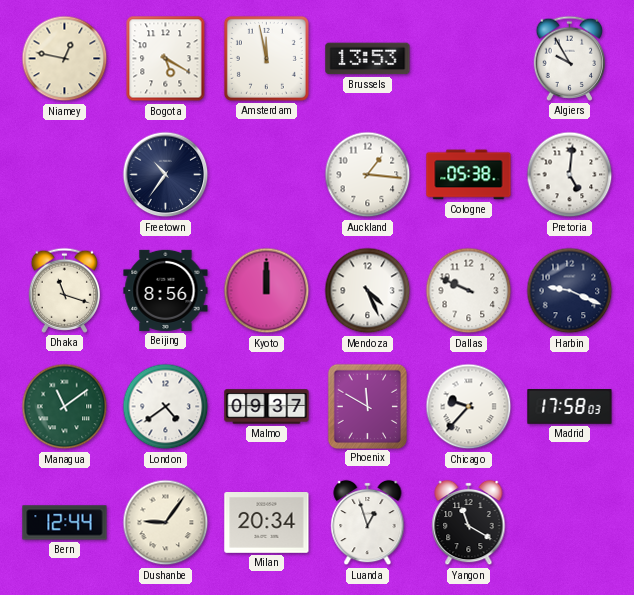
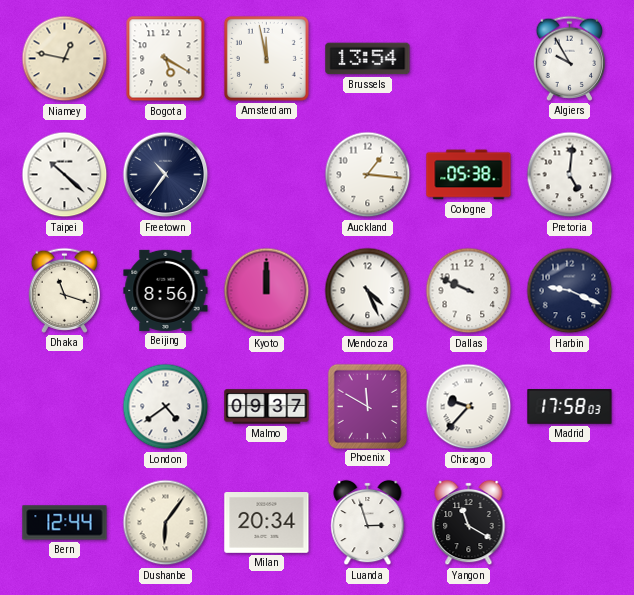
Brussels: 13:53 -> 13:54 (368, 59)
Taipei: none -> 10:22 (65, 175)
Managua: 11:09 -> none (65, 407)
Dushanbe: 9:06 -> 6:06 (166, 523)
Luanda: 12:57 -> 2:57 (368, 523)
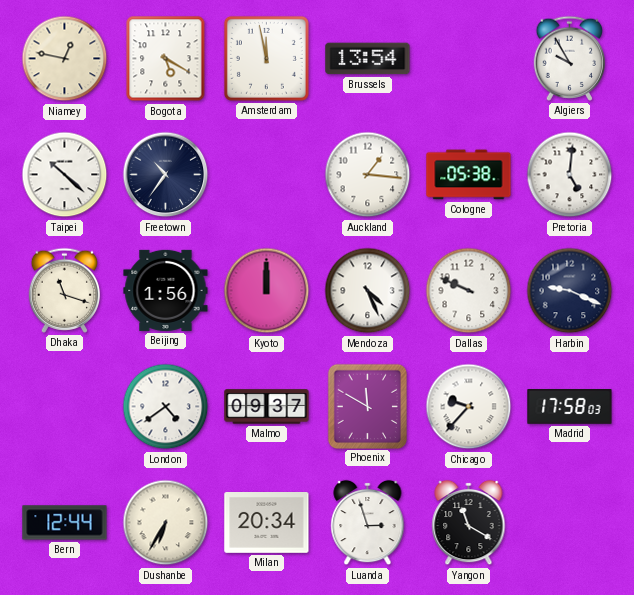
Beijing: 8:56 -> 1:56 (166, 290)
Dushanbe: 6:06 -> 6:35 (166, 523)
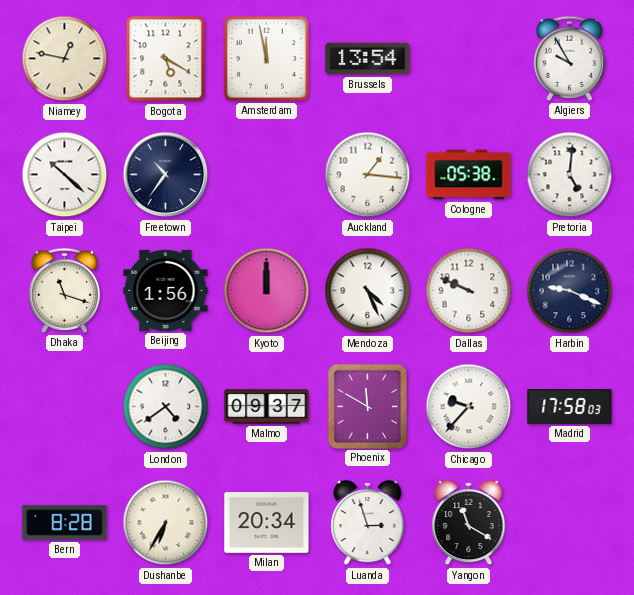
Bern: 12:44 -> 8:28 (65, 523)
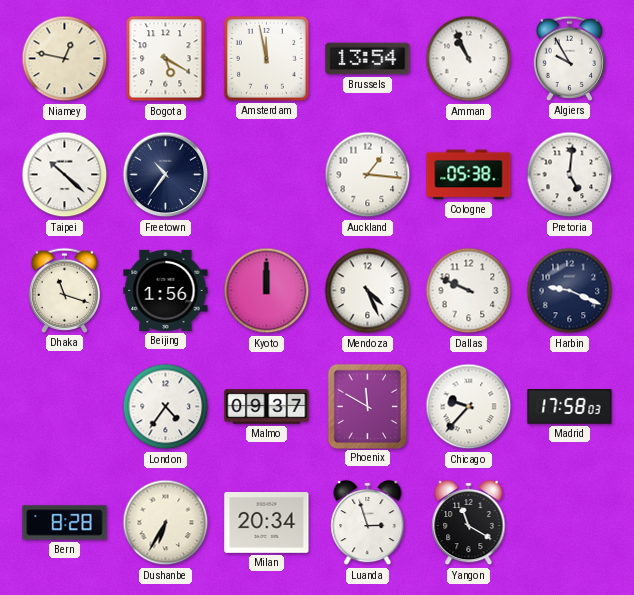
Amman: none -> 10:56 (469, 59)
London: 4:39 -> 4:36 (166, 407)
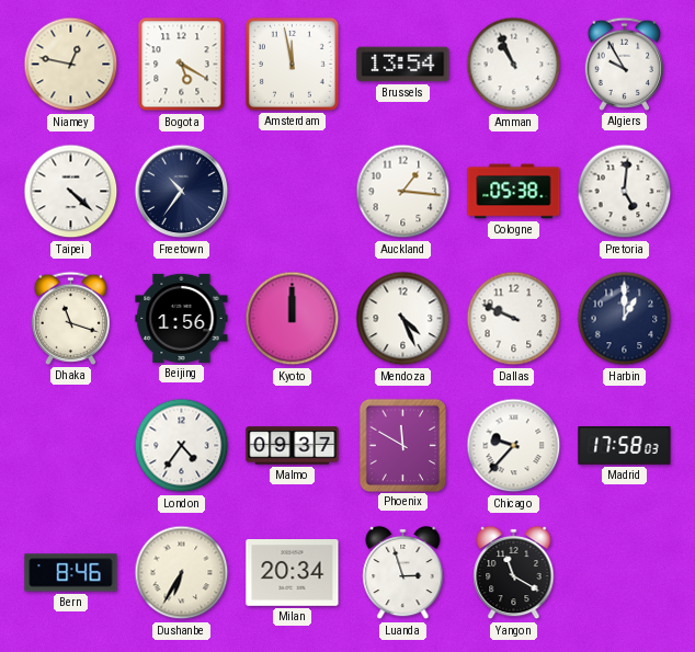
Taipei: 10:22 -> 4:22 (71, 192)
Harbin: 9:19 -> 1:00 (625, 319)
Bern: 8:28 -> 8:46 (71, 573)
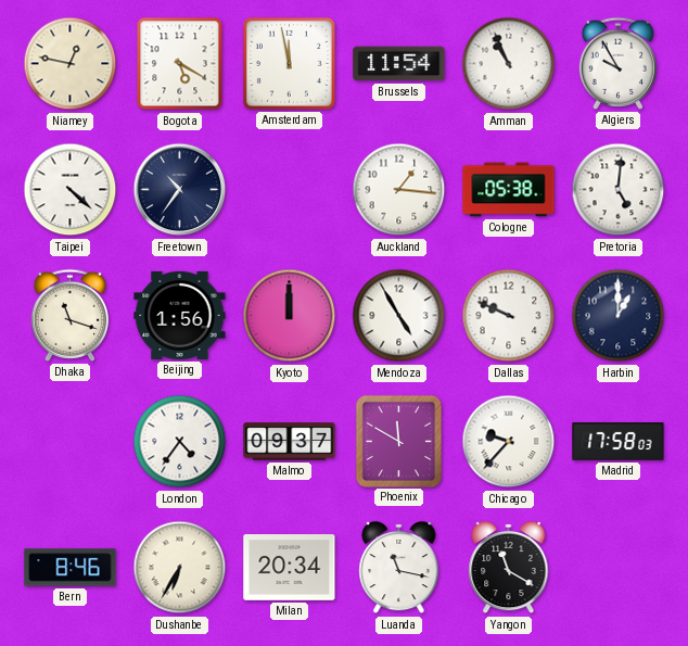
Brussels: 13:54 -> 11:54 (399, 64)
Mendoza: 4:26 -> 4:55 (399, 316)
Luanda: 2:57 -> 11:17 (399, 568)
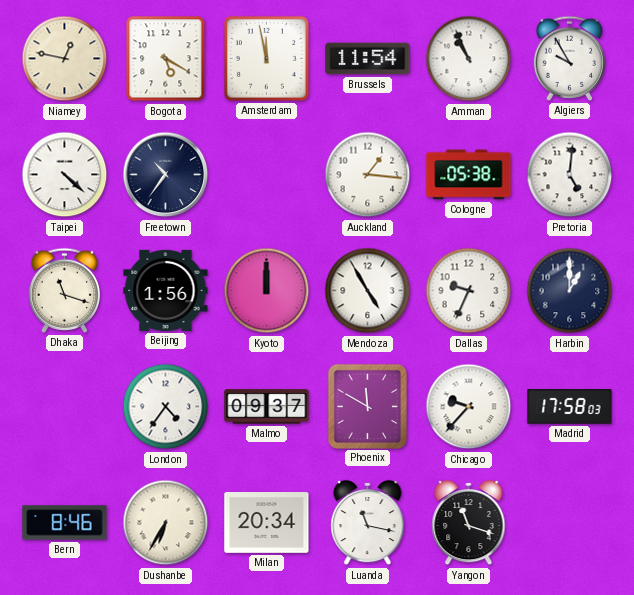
Dallas: 9:49 -> 9:34 (469, 291)
Yangon: 11:20 -> 11:18 (469, 523)
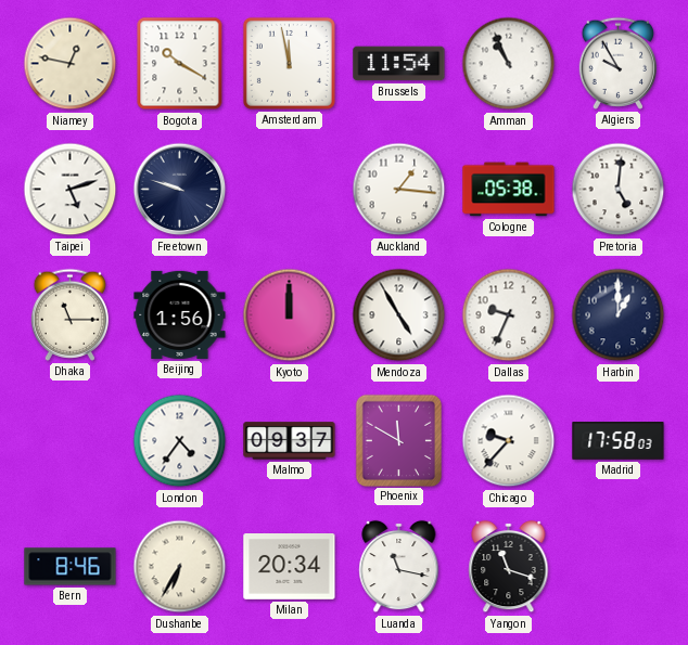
Bogota: 5:20 -> 10:20 (180, 64)
Taipei: 4:22 -> 5:12 (71, 190)
Freetown: 10:36 -> 9:48 (180, 190)
Dhaka: 11:18 -> 11:15 (69, 314)
